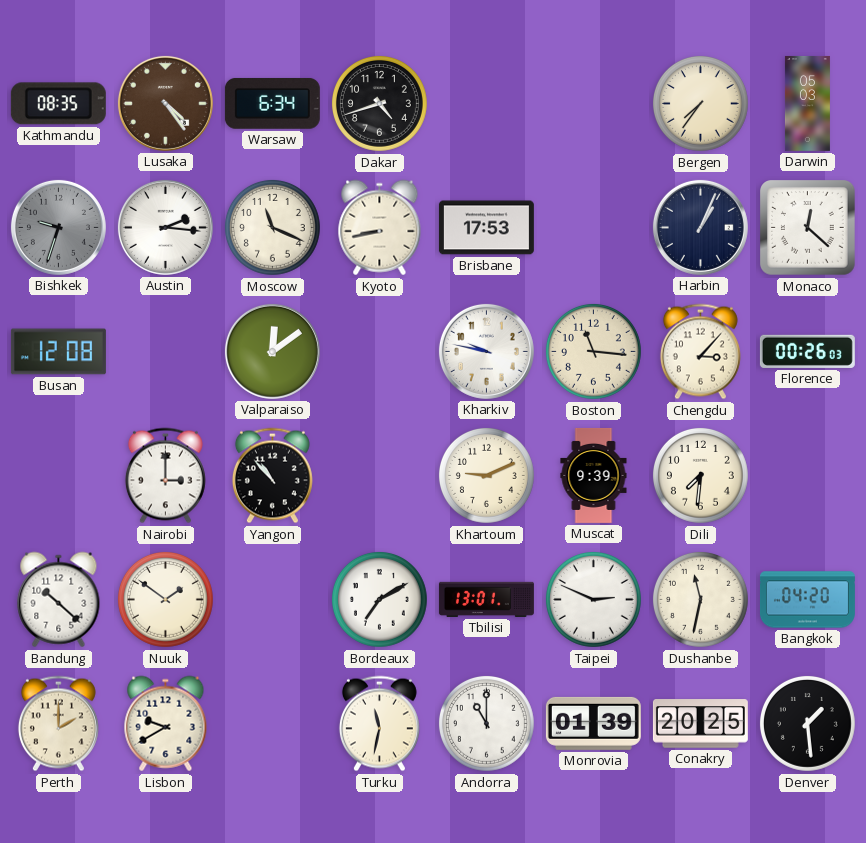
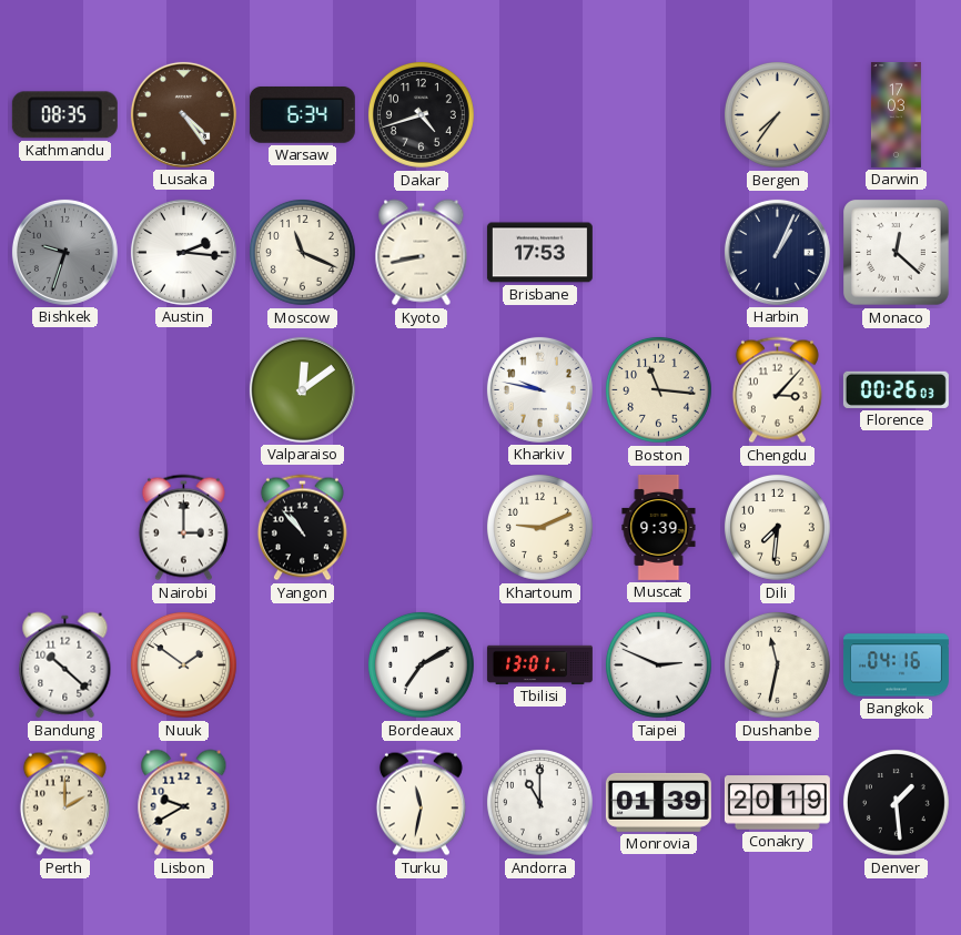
Darwin: 05:03 -> 17:03 (896, 114)
Busan: 12:08 -> none (58, 352)
Bangkok: 04:20 -> 04:16 (896, 665)
Conakry: 20:25 -> 20:19 (777, 803)
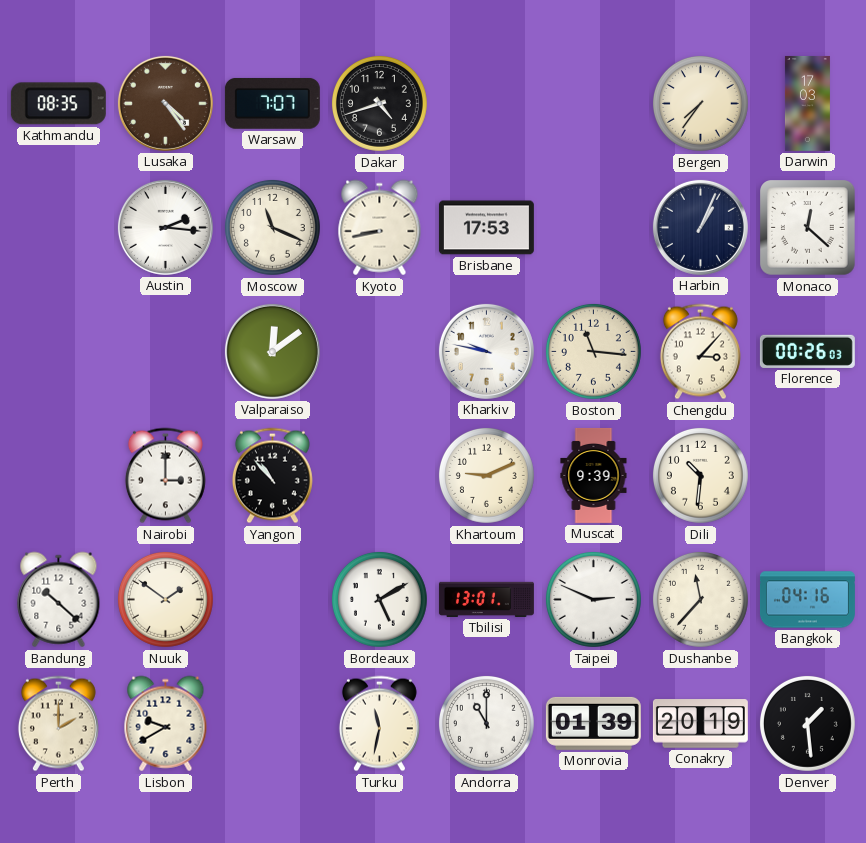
Warsaw: 6:34 -> 7:07 (272, 103)
Bishkek: 9:33 -> none (64, 252)
Dili: 7:31 -> 10:31 (700, 475)
Bordeaux: 7:10 -> 5:10 (379, 599)
Dushanbe: 11:32 -> 11:37 (700, 599)
